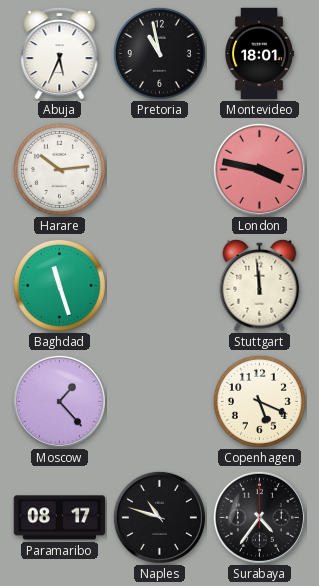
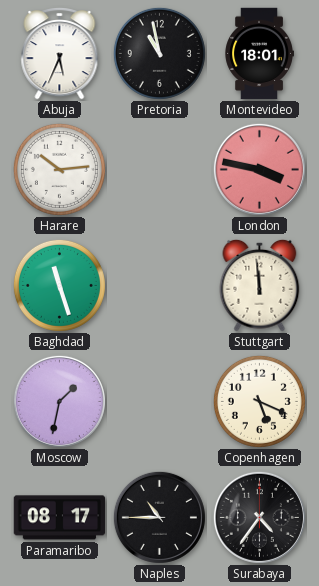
Moscow: 1:23 -> 1:32 (59, 401)
Naples: 10:48 -> 10:45 (159, 517)
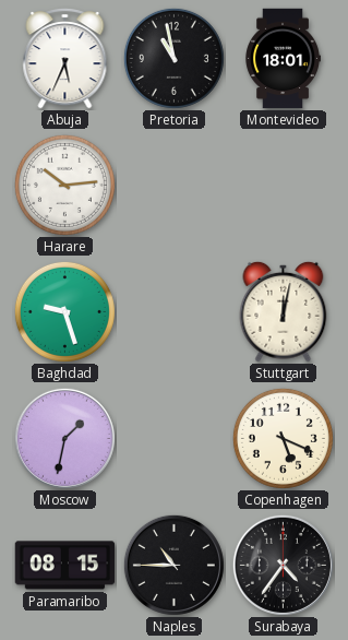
London: 3:47 -> none (259, 169)
Baghdad: 11:27 -> 9:27 (64, 311)
Stuttgart: 11:59 -> 12:02 (284, 311)
Paramaribo: 08:17 -> 08:15 (65, 566)
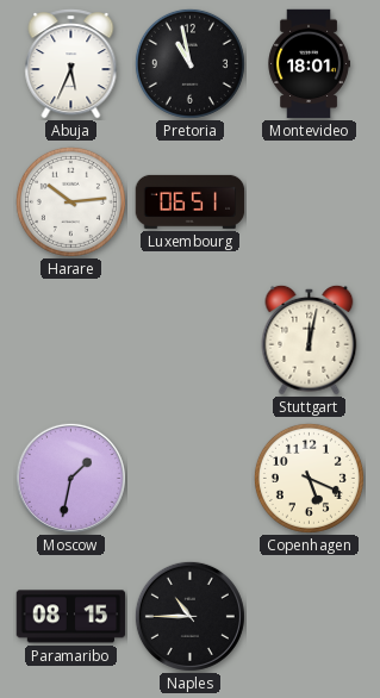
Luxembourg: none -> 06:51 (191, 201)
Baghdad: 9:27 -> none (64, 311)
Surabaya: 4:36 -> none (283, 565)
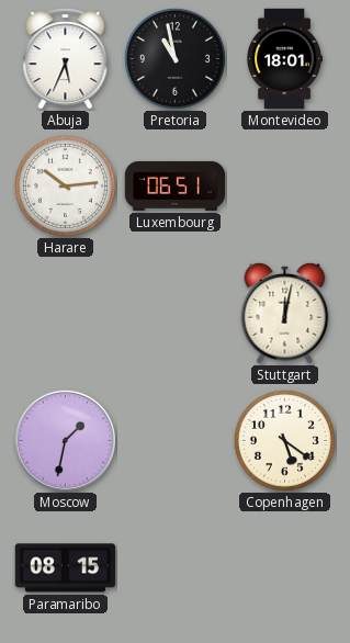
Copenhagen: 5:19 -> 5:21 (284, 440)
Naples: 10:45 -> none (189, 616)
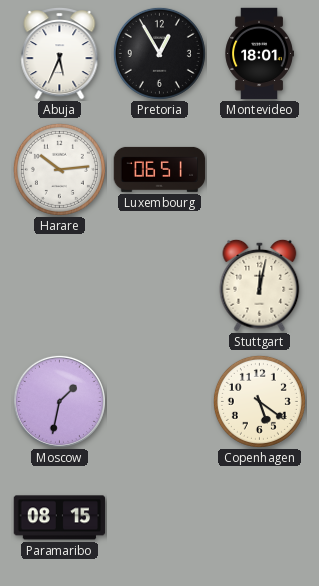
Pretoria: 10:58 -> 12:55 (159, 53)
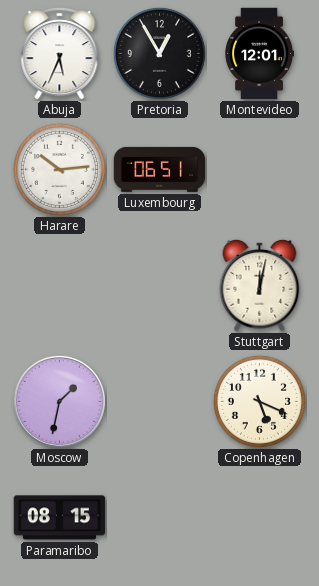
Montevideo: 18:01 -> 12:01 (259, 54)
Copenhagen: 5:21 -> 5:19 (259, 401)
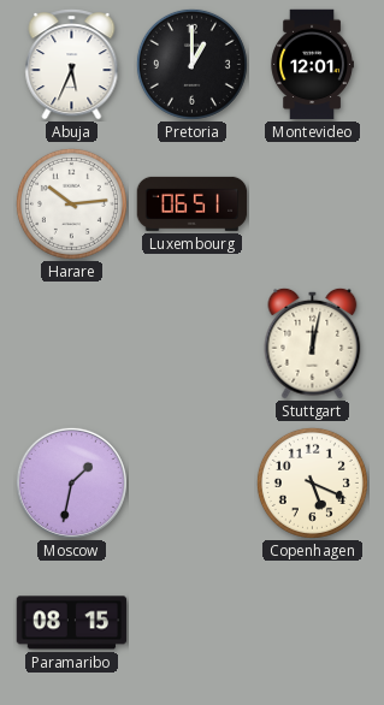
Pretoria: 12:55 -> 1:00 (191, 64)
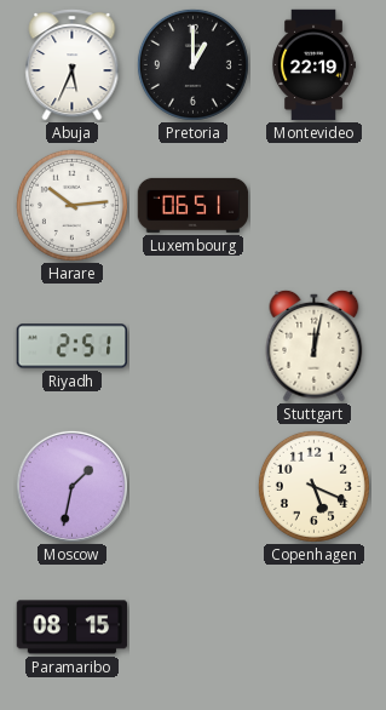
Montevideo: 12:01 -> 22:19 (313, 65)
Riyadh: none -> 2:51 (73, 347)
